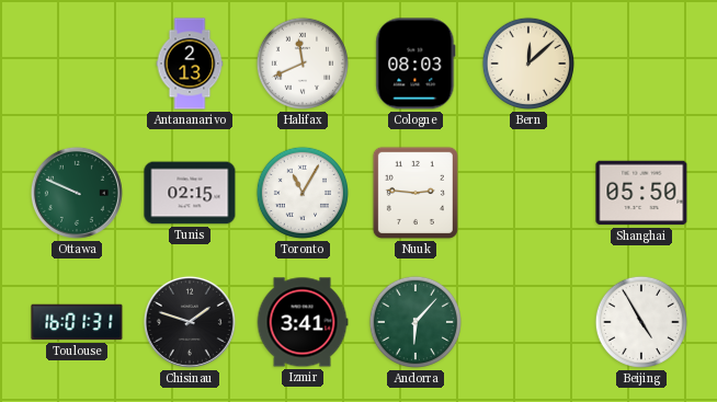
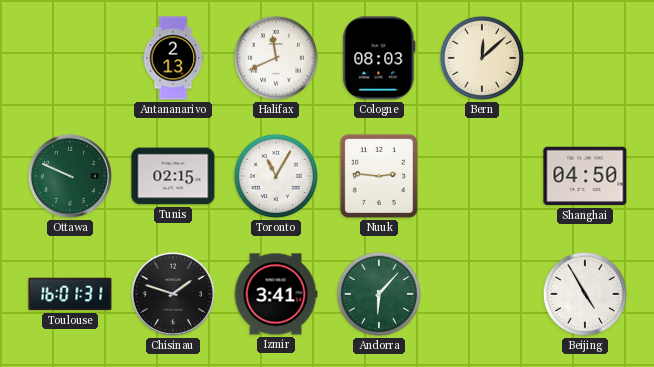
Shanghai: 05:50 -> 04:50 (585, 176)
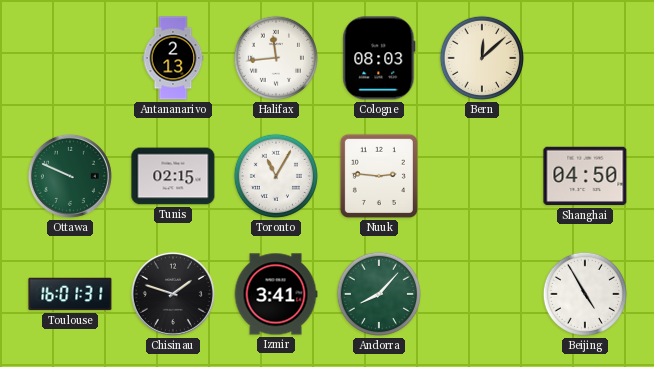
Halifax: 11:41 -> 11:44 (276, 58)
Andorra: 6:07 -> 8:07 (379, 294)
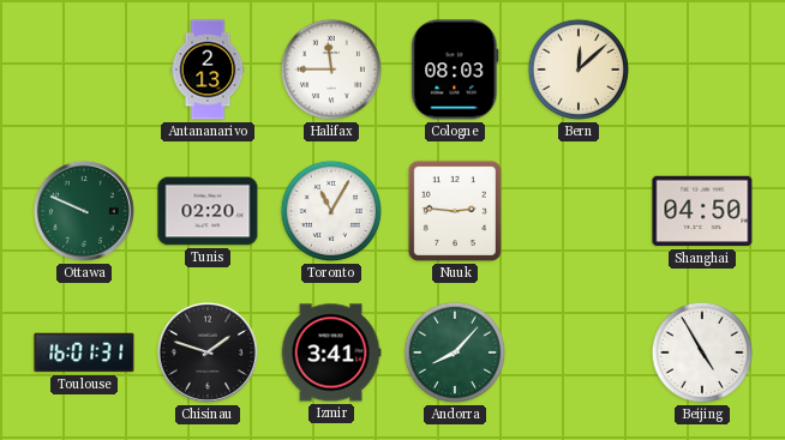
Halifax: 11:44 -> 11:45 (331, 70)
Tunis: 02:15 -> 02:20 (208, 211)
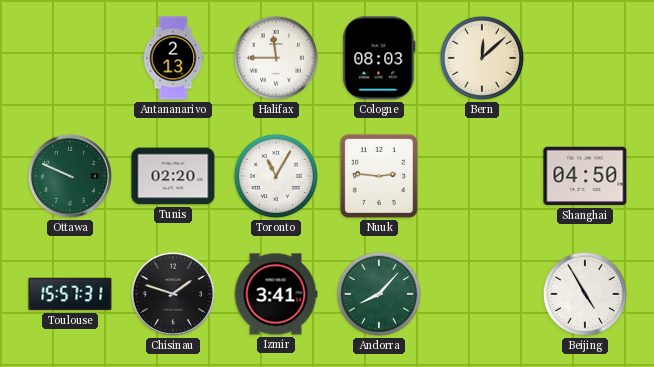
Toulouse: 16:01 -> 15:57 (70, 294)
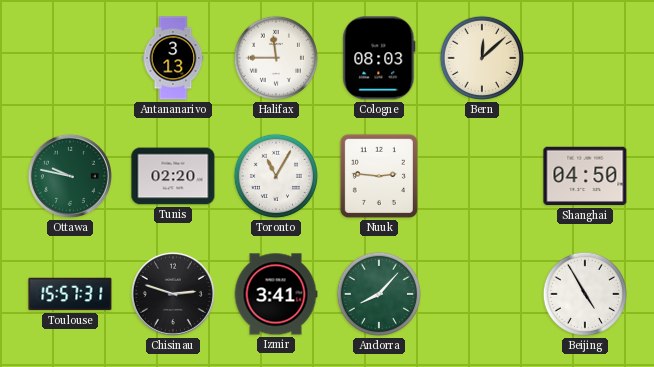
Antananarivo: 2:13 -> 3:13 (173, 58)
Ottawa: 9:49 -> 9:47 (70, 176)
Chisinau: 1:48 -> 2:48 (173, 294)
